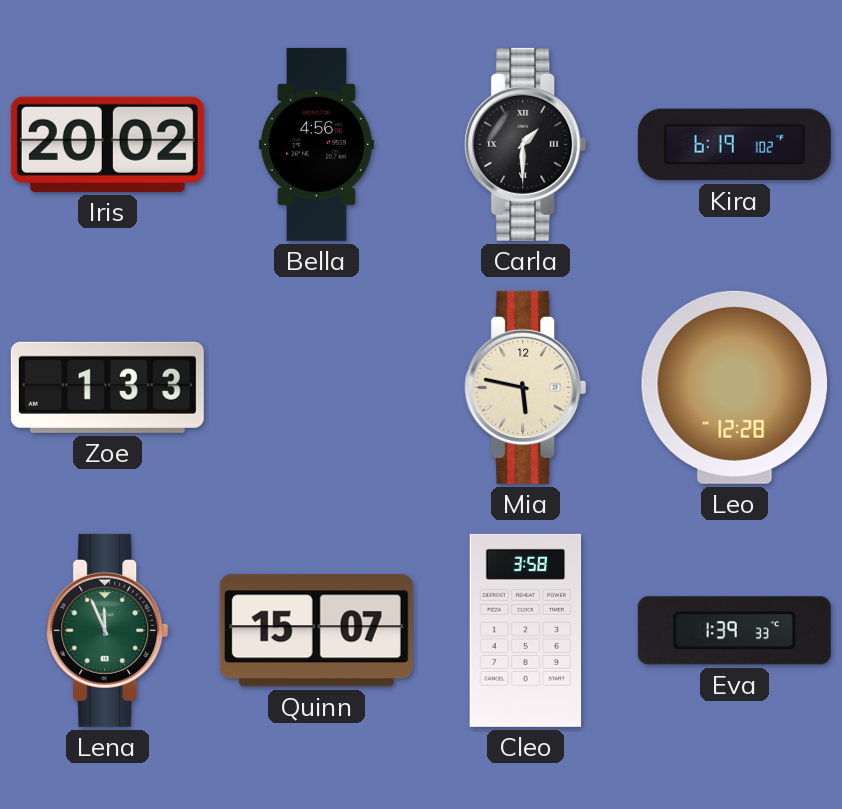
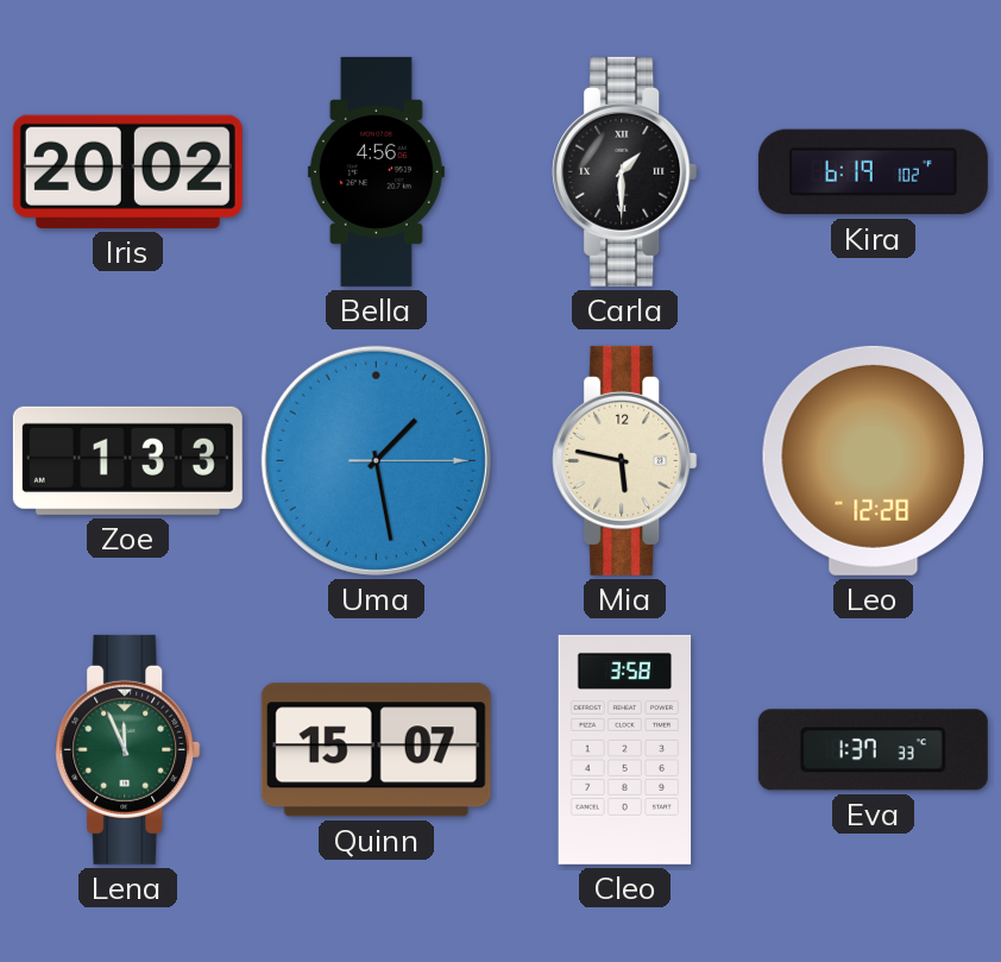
Uma: none -> 1:28 (376, 460)
Eva: 1:39 -> 1:37 (873, 750)
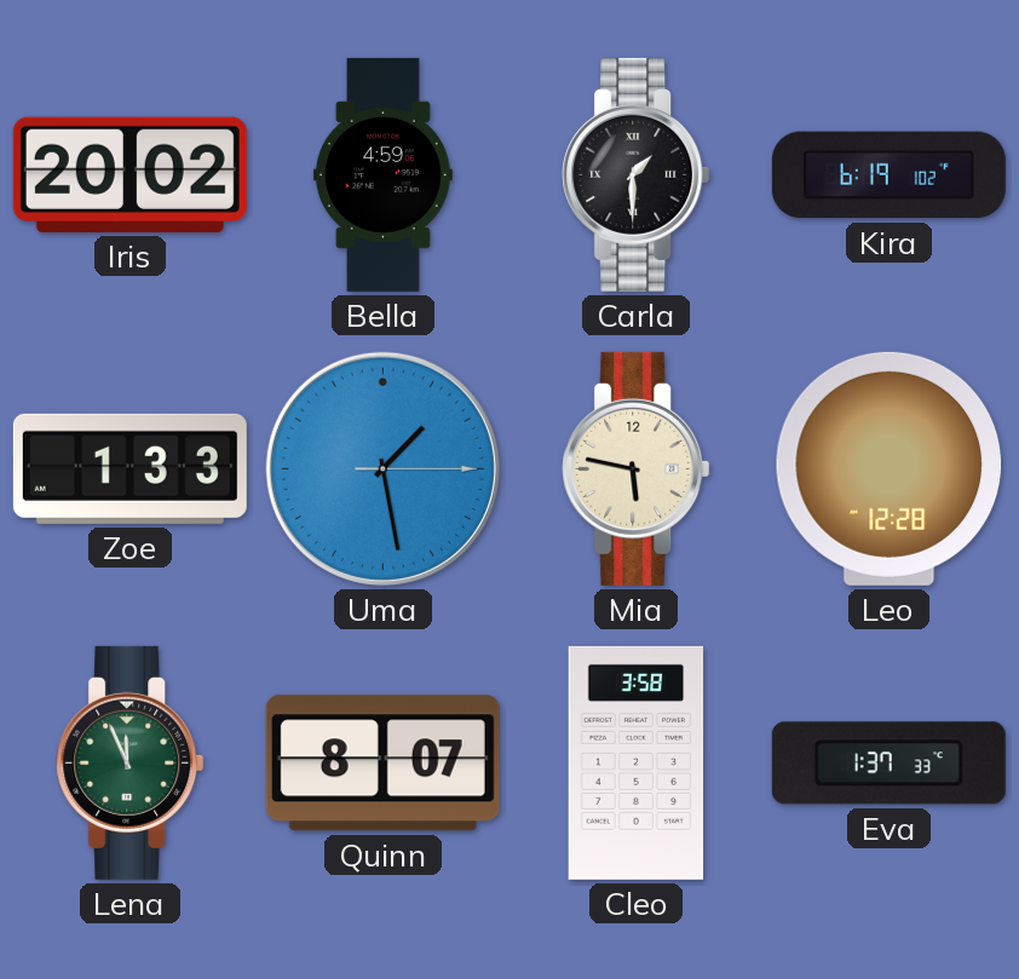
Bella: 4:56 -> 4:59 (382, 174)
Quinn: 15:07 -> 8:07 (382, 764)
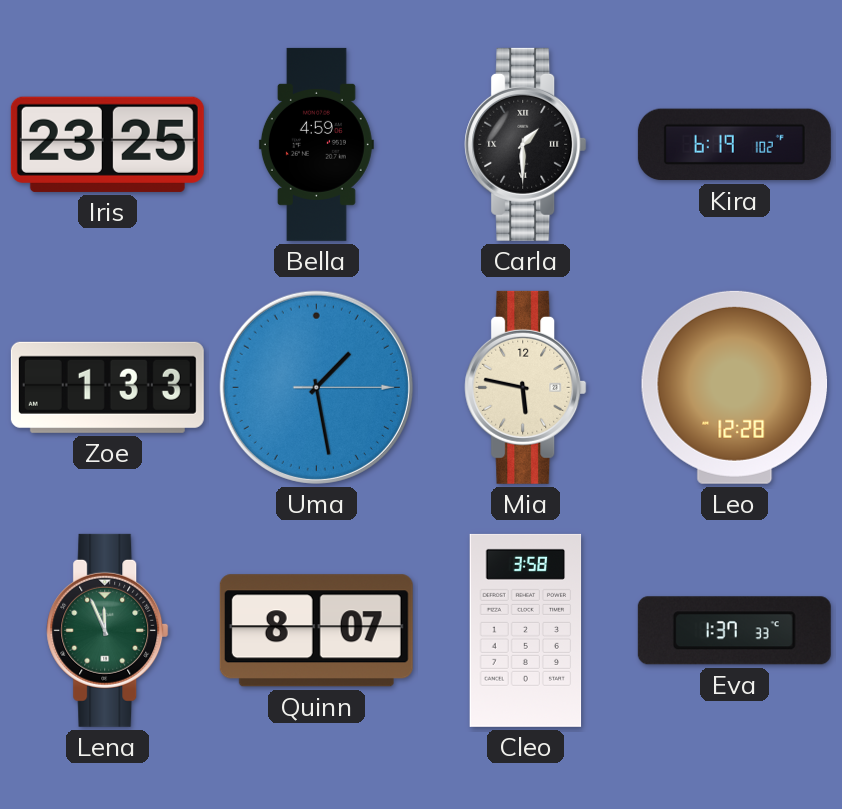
Iris: 20:02 -> 23:25 (107, 144)
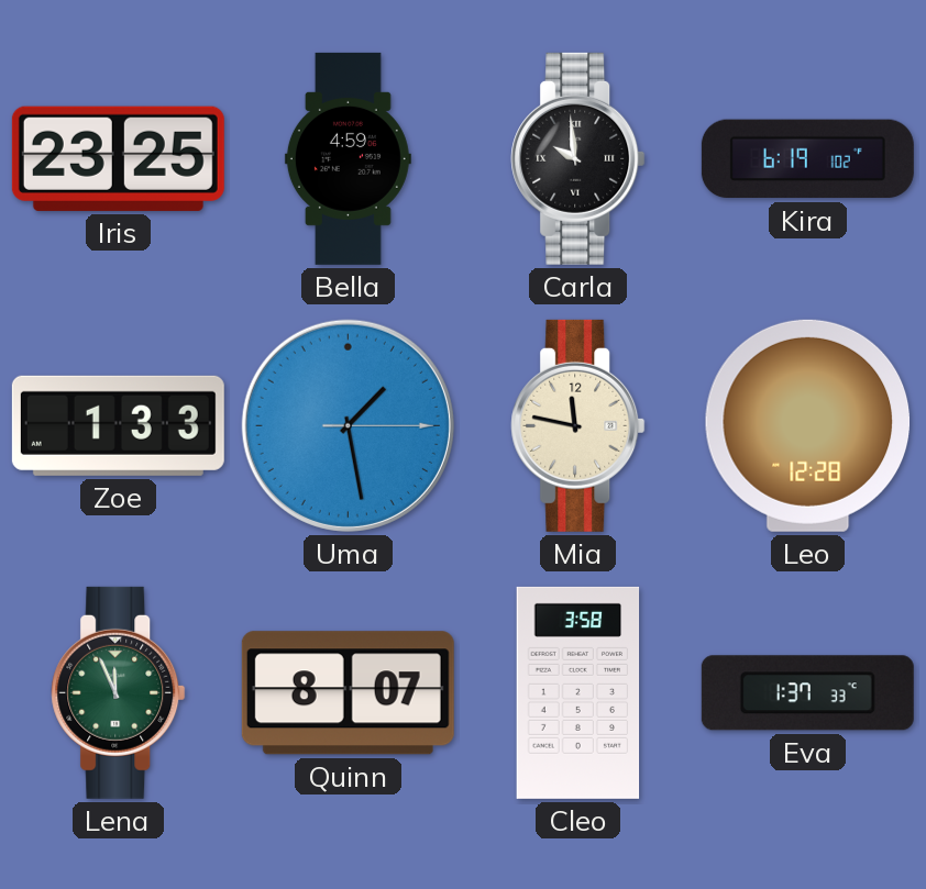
Carla: 1:30 -> 9:59 (578, 158)
Mia: 5:47 -> 11:47 (578, 425)
